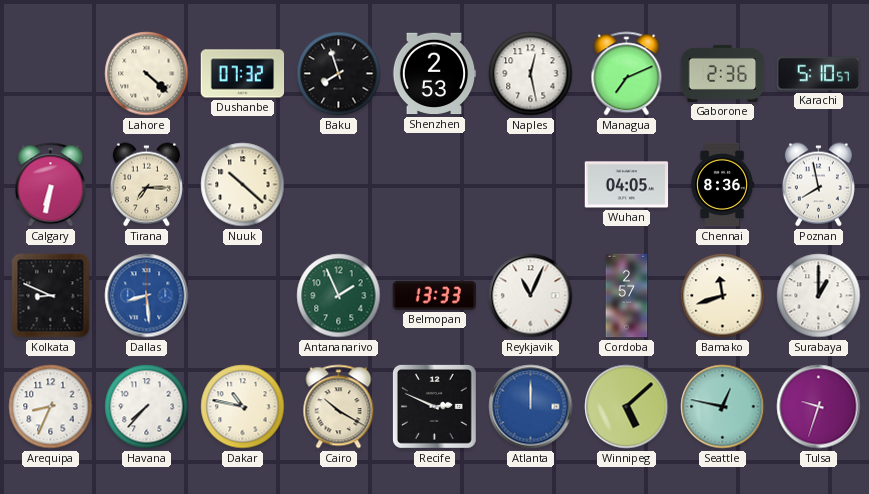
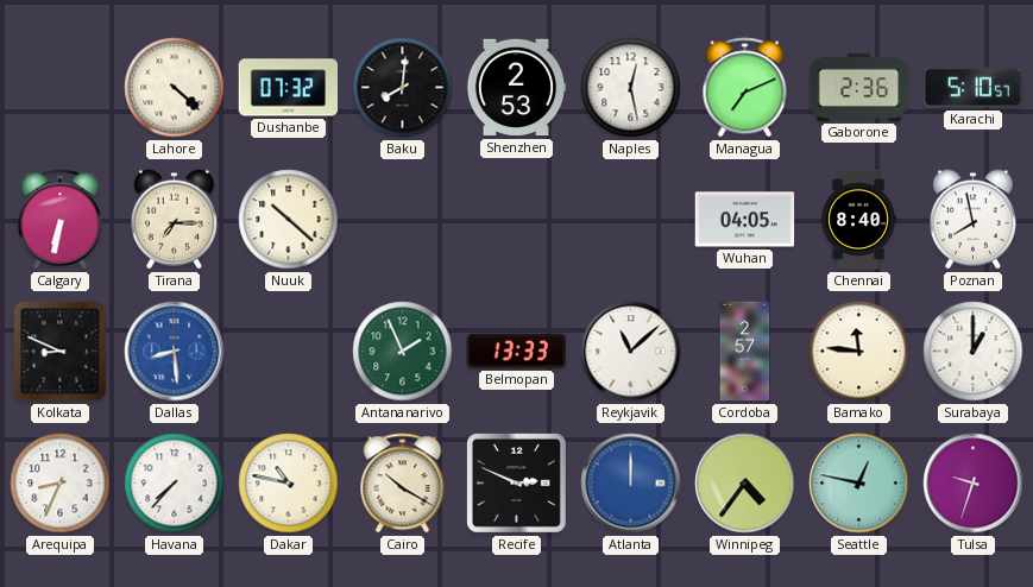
Baku: 7:57 -> 8:01 (403, 88)
Chennai: 8:36 -> 8:40 (858, 220)
Reykjavik: 11:04 -> 11:08 (631, 352)
Bamako: 11:42 -> 11:46 (859, 352)
Winnipeg: 5:08 -> 4:36 (745, 484)
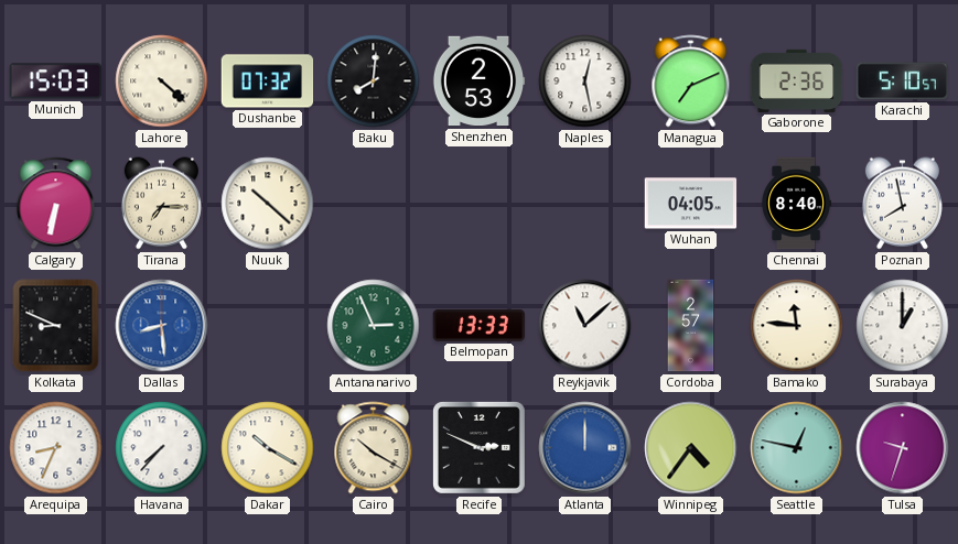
Munich: none -> 15:03 (55, 81)
Antananarivo: 1:56 -> 2:56 (374, 326)
Dakar: 10:47 -> 10:20 (268, 448)
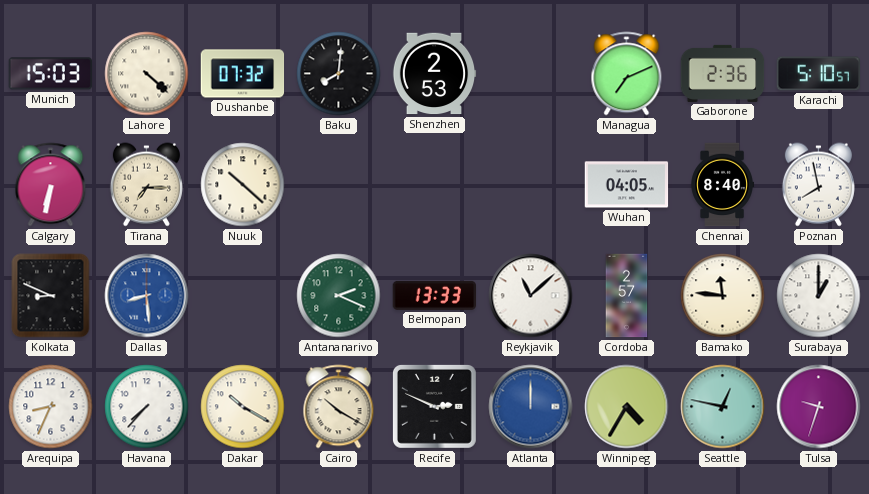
Naples: 12:28 -> none (585, 81)
Antananarivo: 2:56 -> 2:19 (339, 296)
Winnipeg: 4:36 -> 4:35 (627, 407)
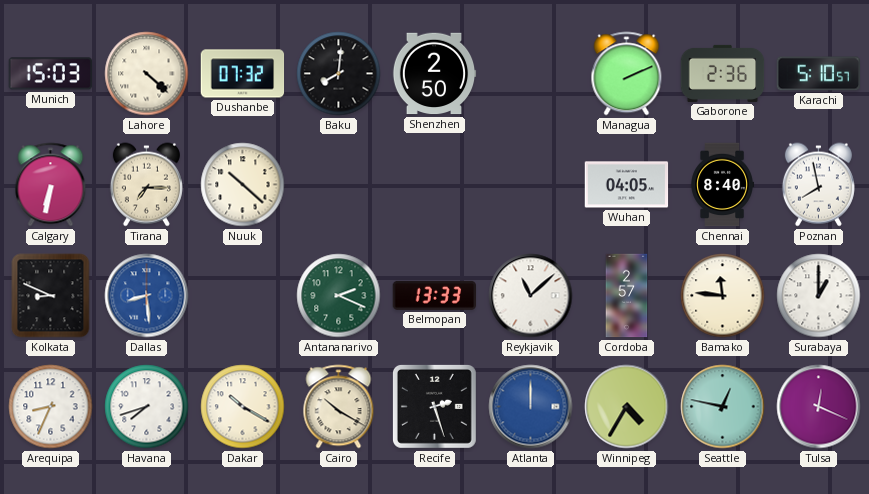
Shenzhen: 2:53 -> 2:50 (434, 74)
Managua: 7:11 -> 2:11 (627, 74)
Havana: 7:37 -> 7:42 (147, 407)
Recife: 2:49 -> 2:27 (434, 406)
Tulsa: 9:33 -> 12:19 (819, 407)
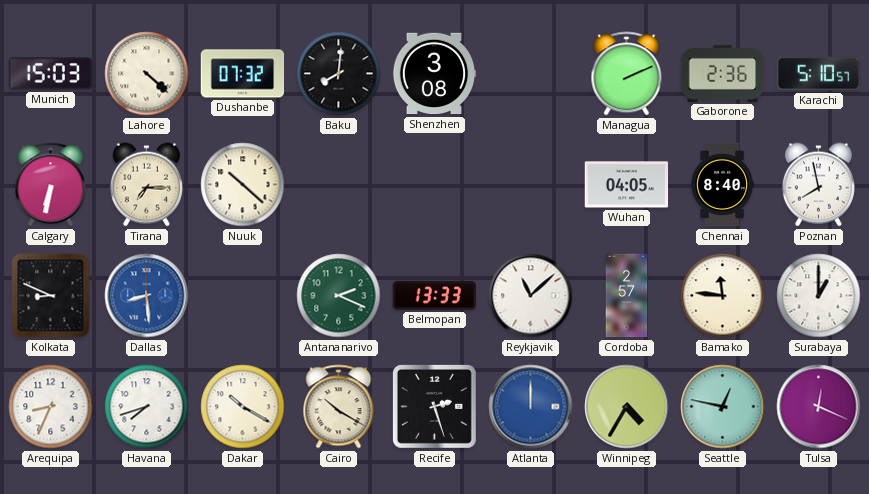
Shenzhen: 2:50 -> 3:08 (434, 74)
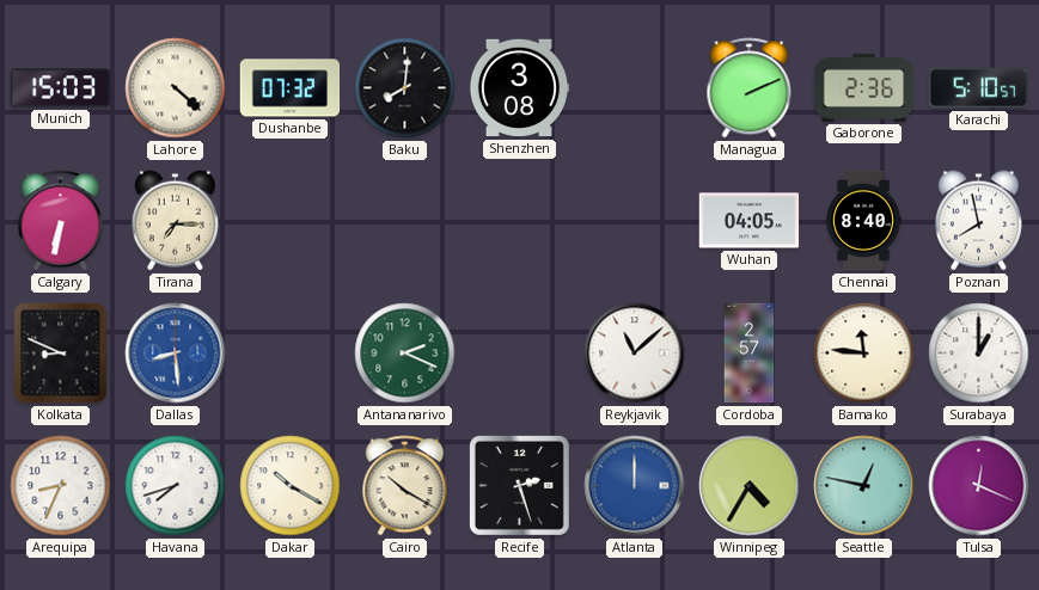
Nuuk: 10:22 -> none (243, 185)
Belmopan: 13:33 -> none (434, 295)
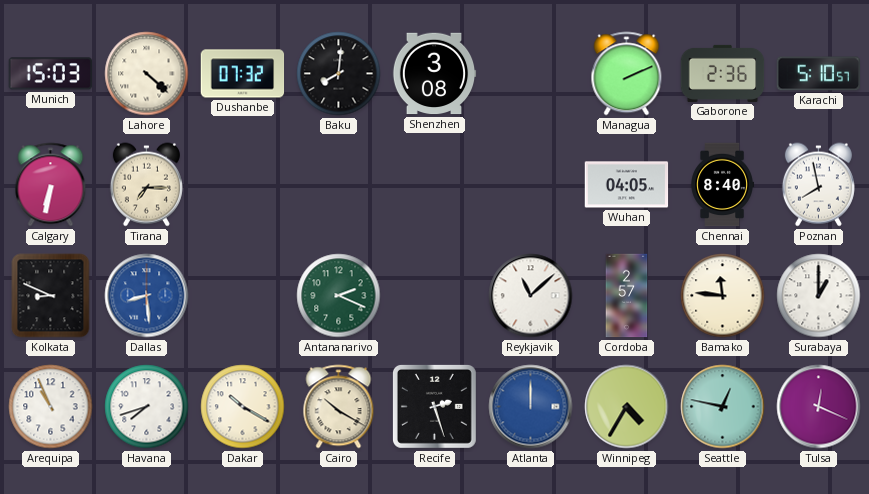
Arequipa: 8:34 -> 10:56 (51, 407)
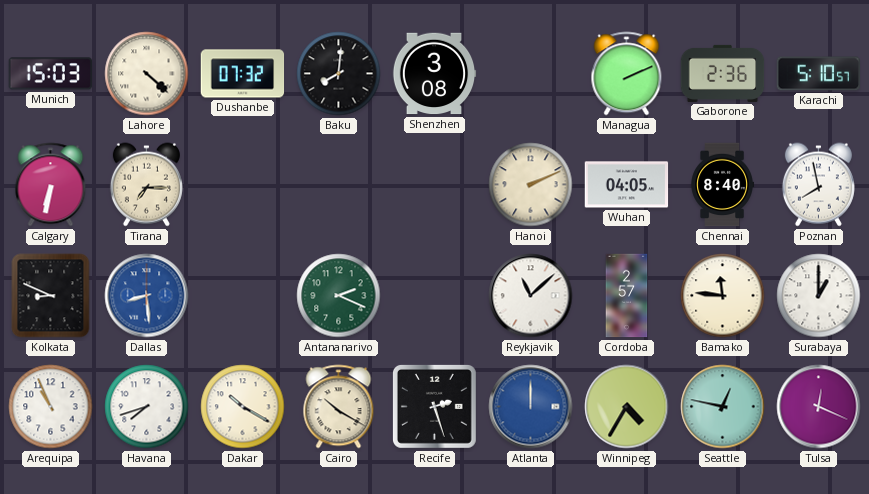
Hanoi: none -> 2:11 (531, 185)
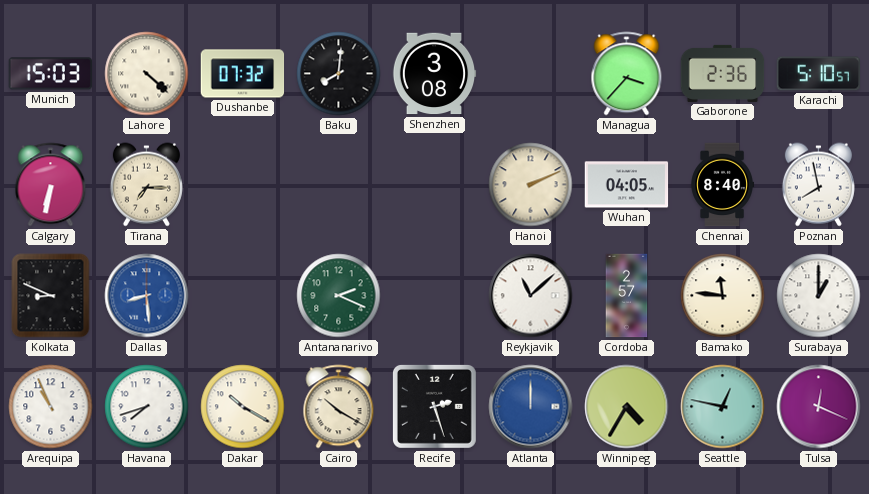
Managua: 2:11 -> 3:37 (627, 74)
